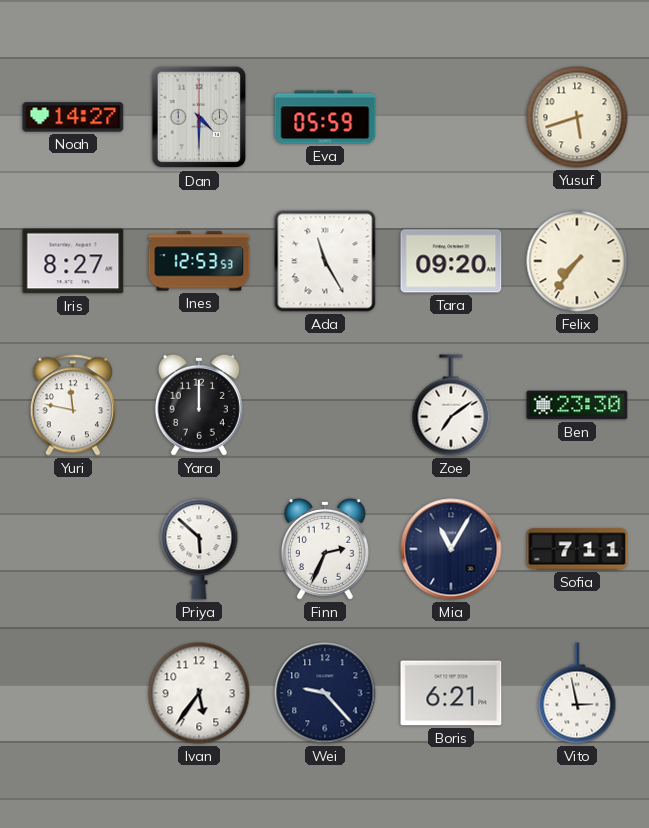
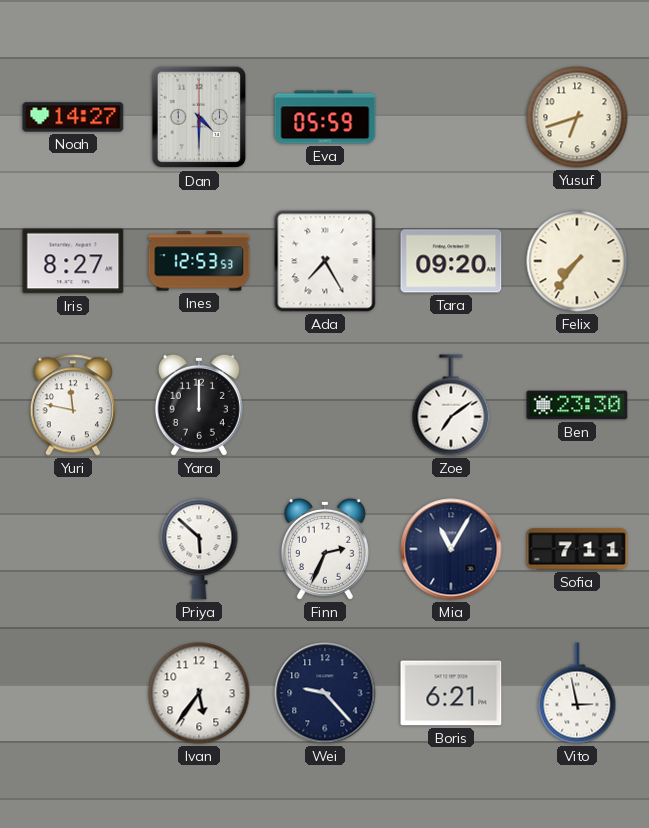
Yusuf: 5:42 -> 6:42 (577, 117)
Ada: 11:25 -> 7:25 (325, 261)
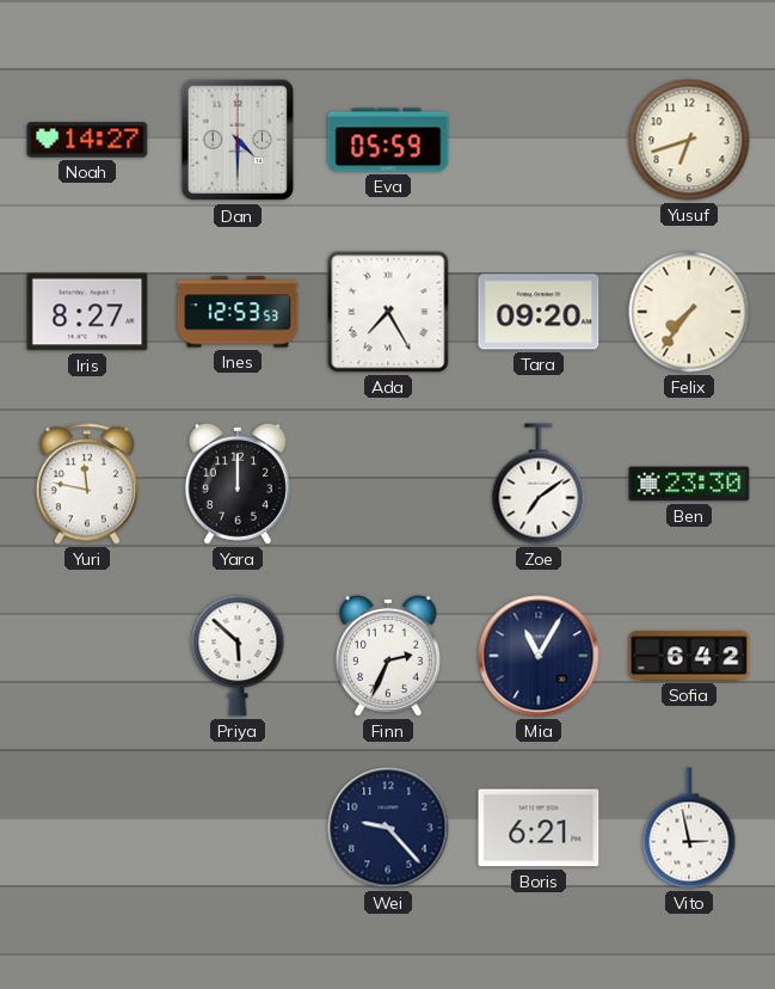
Sofia: 7:11 -> 6:42 (689, 656)
Ivan: 5:36 -> none (199, 693)
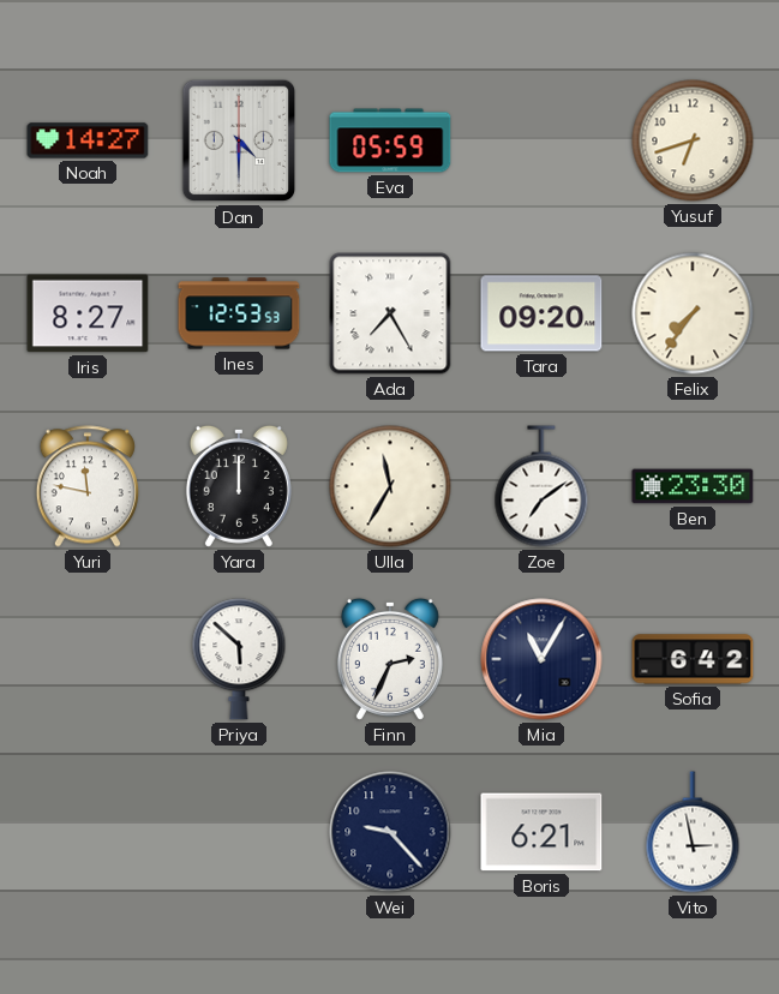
Ulla: none -> 11:35 (390, 486)
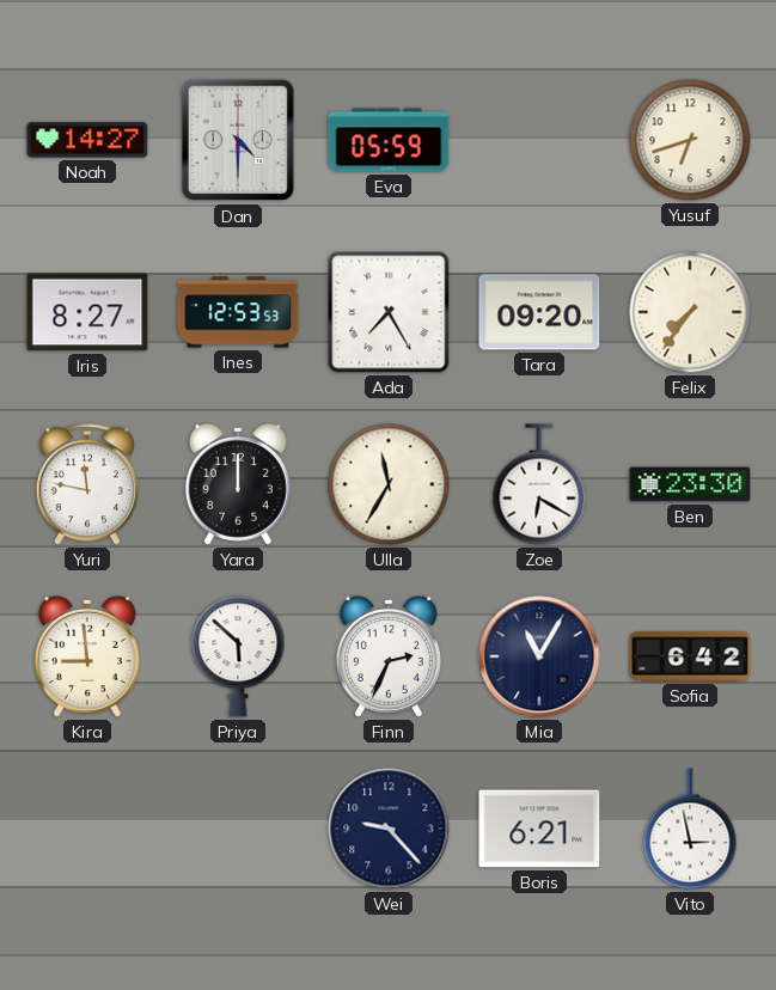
Zoe: 7:09 -> 6:20 (539, 484)
Kira: none -> 8:59 (87, 656)
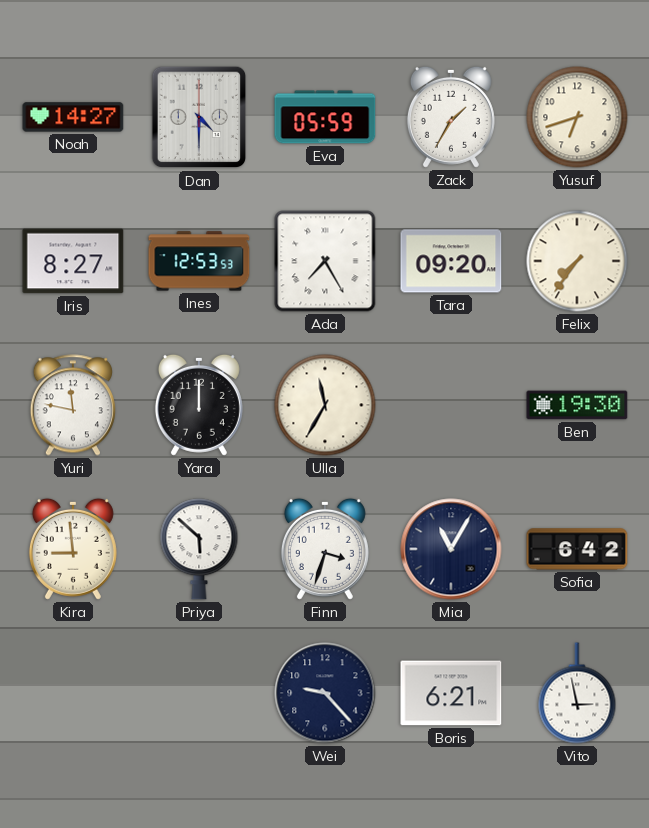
Zack: none -> 1:35 (451, 117)
Zoe: 6:20 -> none (539, 484)
Ben: 23:30 -> 19:30 (577, 405)
Finn: 2:34 -> 3:33 (325, 549)
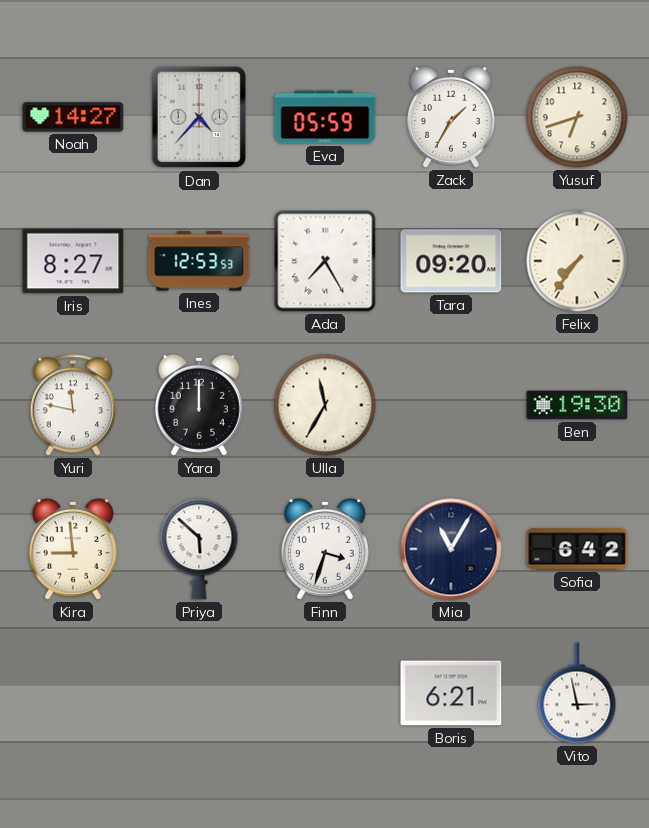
Dan: 4:30 -> 4:37 (199, 117)
Wei: 9:23 -> none (325, 693)
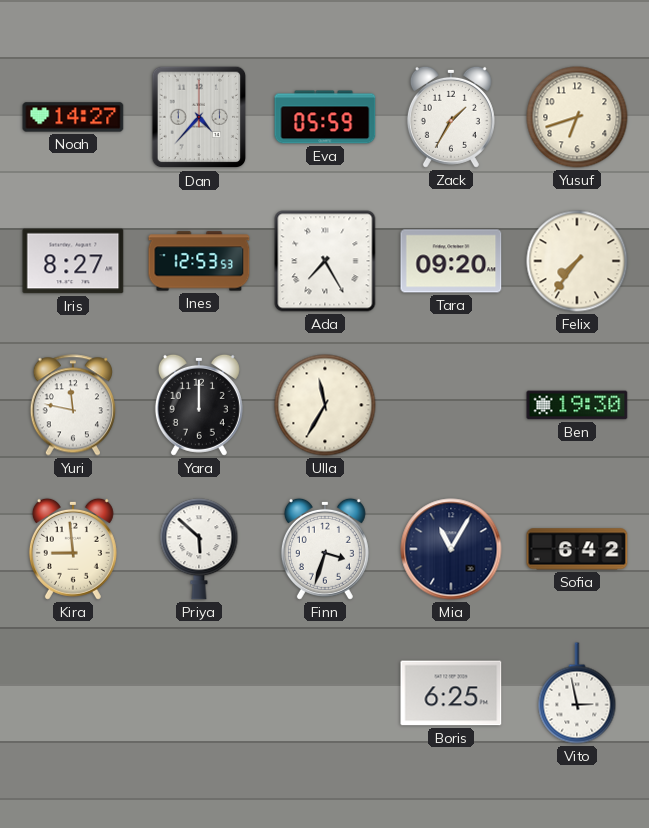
Boris: 6:21 -> 6:25 (451, 693)
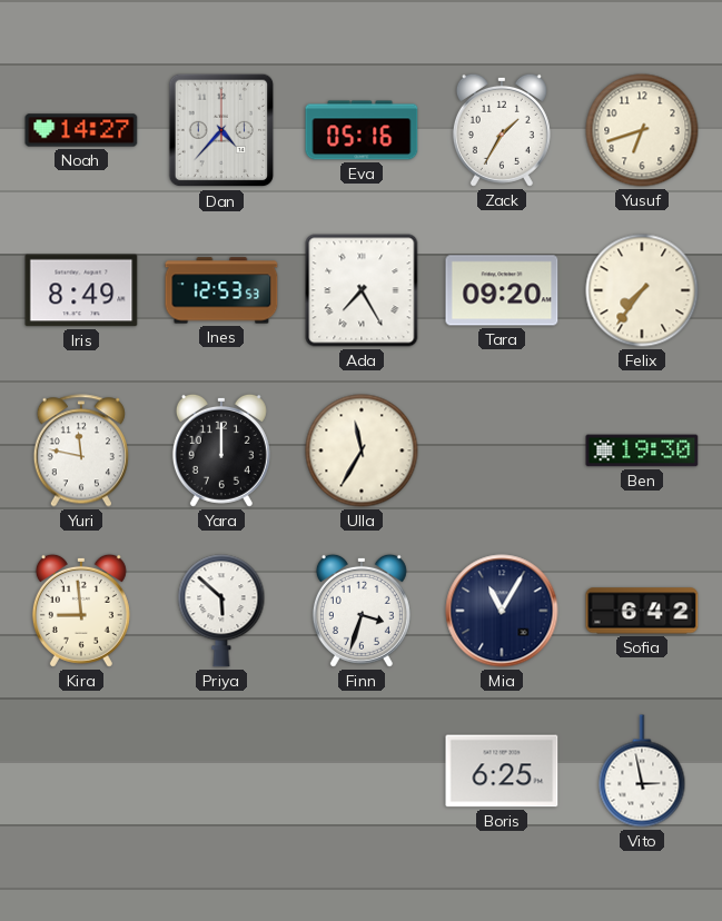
Eva: 05:59 -> 05:16 (362, 130)
Iris: 8:27 -> 8:49 (81, 290)
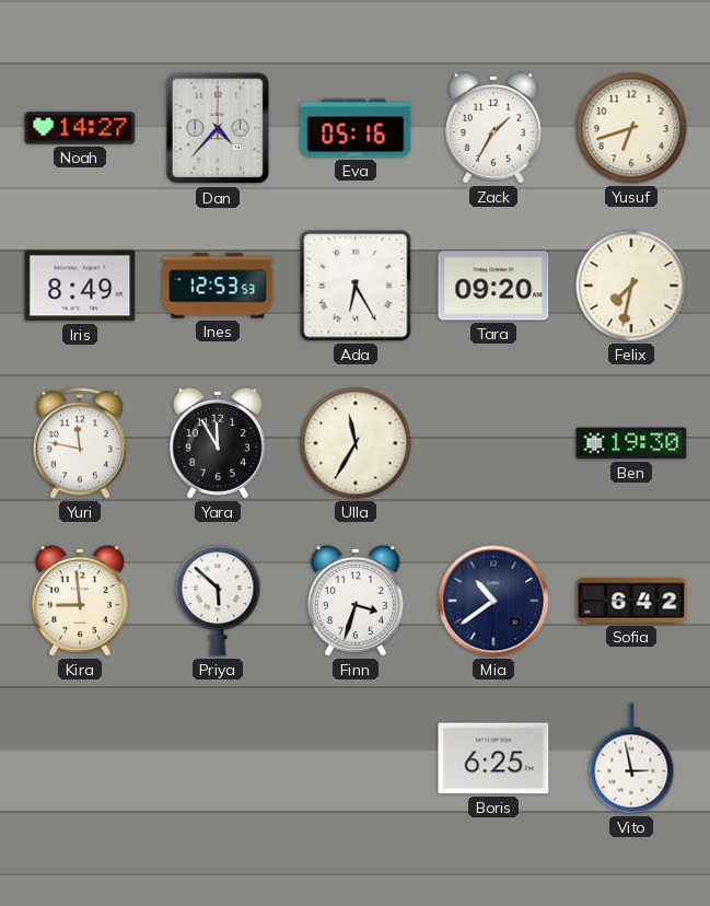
Ada: 7:25 -> 6:25 (356, 286)
Felix: 7:36 -> 7:32 (631, 286)
Yara: 12:00 -> 11:55 (218, 443)
Mia: 11:05 -> 10:39 (493, 601)
